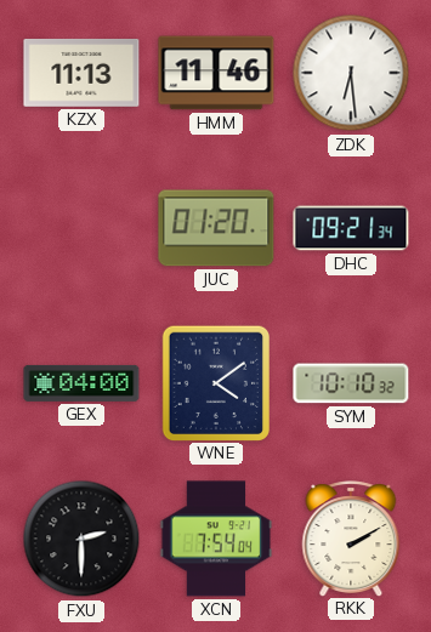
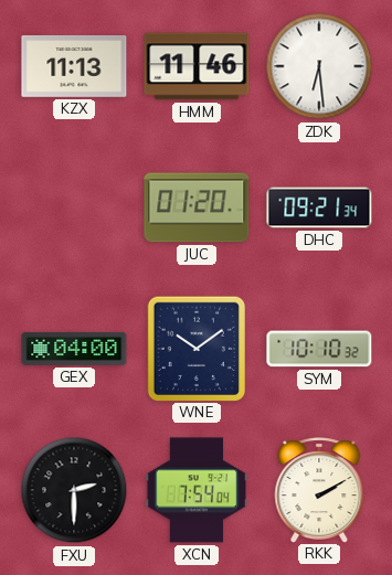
WNE: 4:09 -> 10:09 (195, 348)
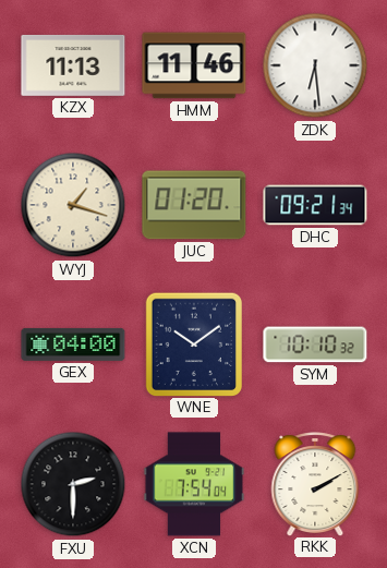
WYJ: none -> 1:18 (73, 205)
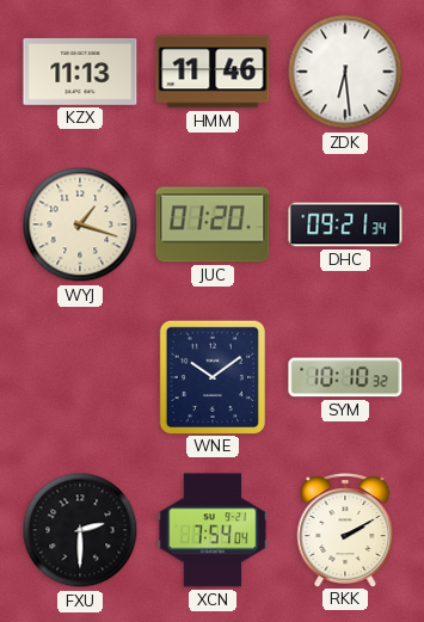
GEX: 04:00 -> none (73, 345)
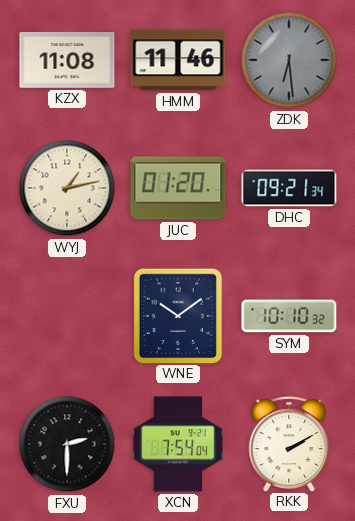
KZX: 11:13 -> 11:08 (67, 60)
ZDK dial: white -> grey (289, 60)
WYJ: 1:18 -> 1:13 (67, 188)
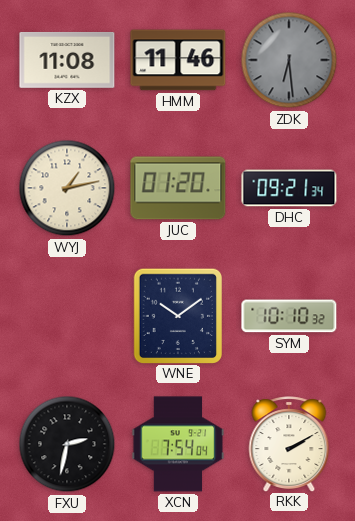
FXU: 2:30 -> 2:32 (67, 444)
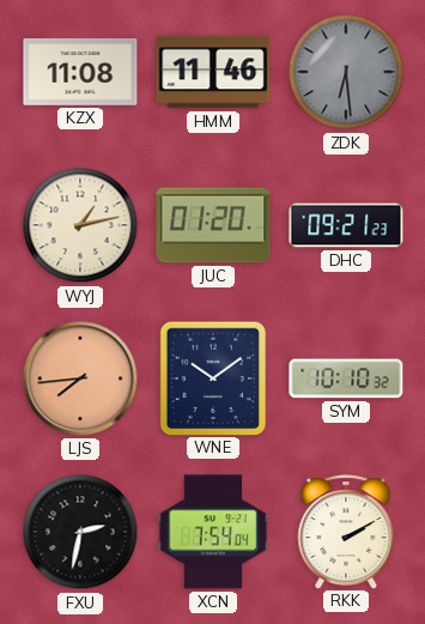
DHC: 09:21:34 -> 09:21:23 (346, 225)
LJS: none -> 7:44 (80, 378)
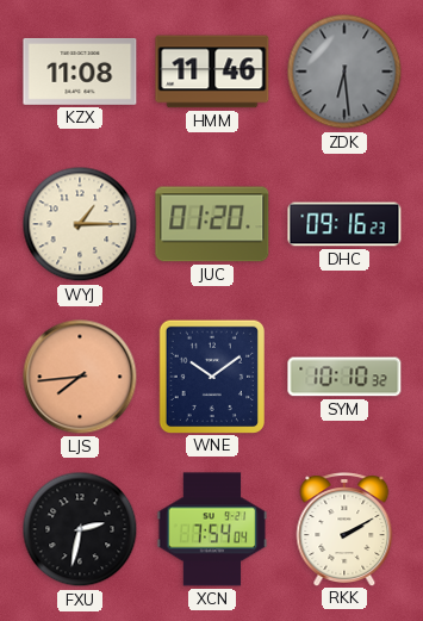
WYJ: 1:13 -> 1:15 (80, 224)
DHC: 09:21 -> 09:16 (344, 224)
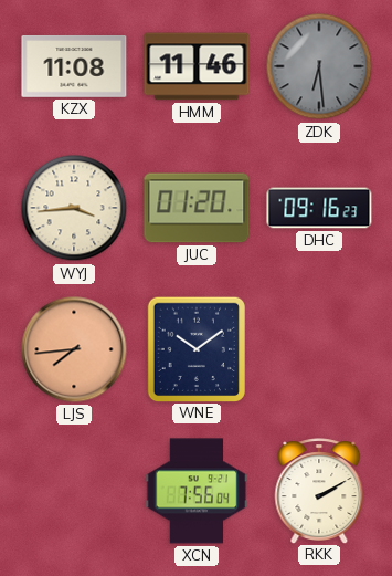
WYJ: 1:15 -> 3:44 (74, 208)
SYM: 10:10 -> none (344, 377)
FXU: 2:32 -> none (80, 529)
XCN: 7:54 -> 7:56 (197, 491)
